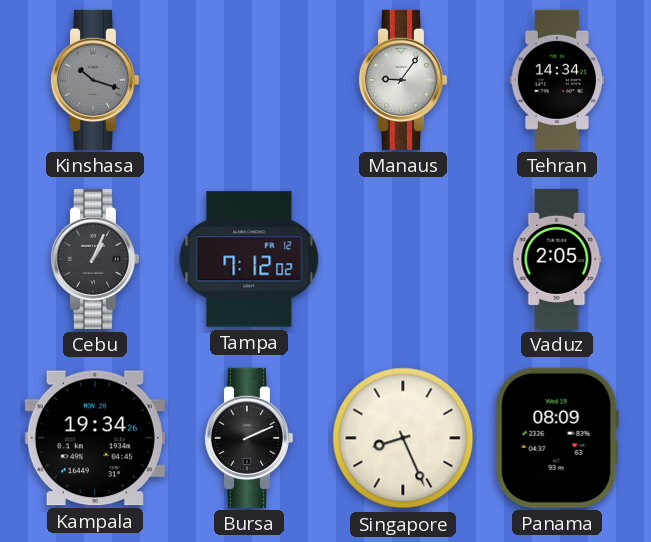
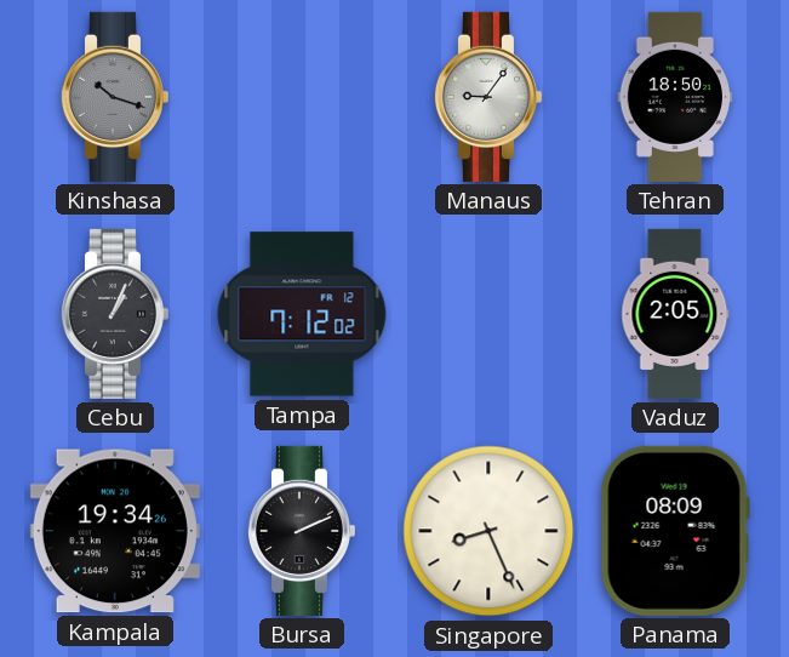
Tehran: 14:34 -> 18:50 (674, 97)
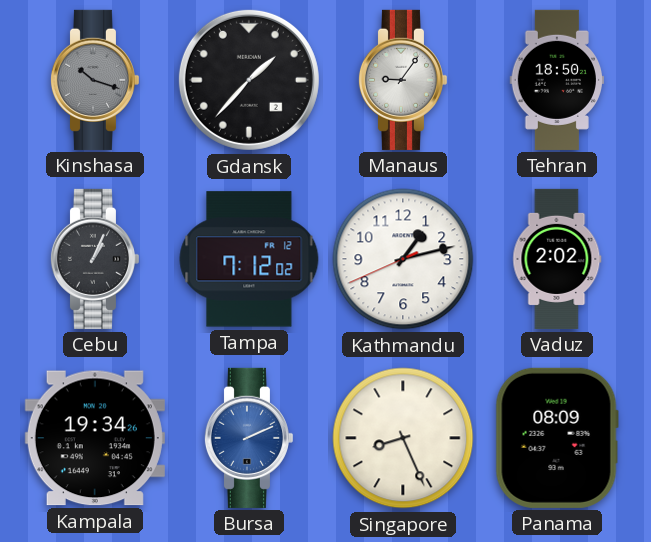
Gdansk: none -> 1:37 (249, 80)
Kathmandu: none -> 1:12 (403, 259)
Vaduz: 2:05 -> 2:02 (557, 259)
Bursa dial: black -> blue (248, 438)
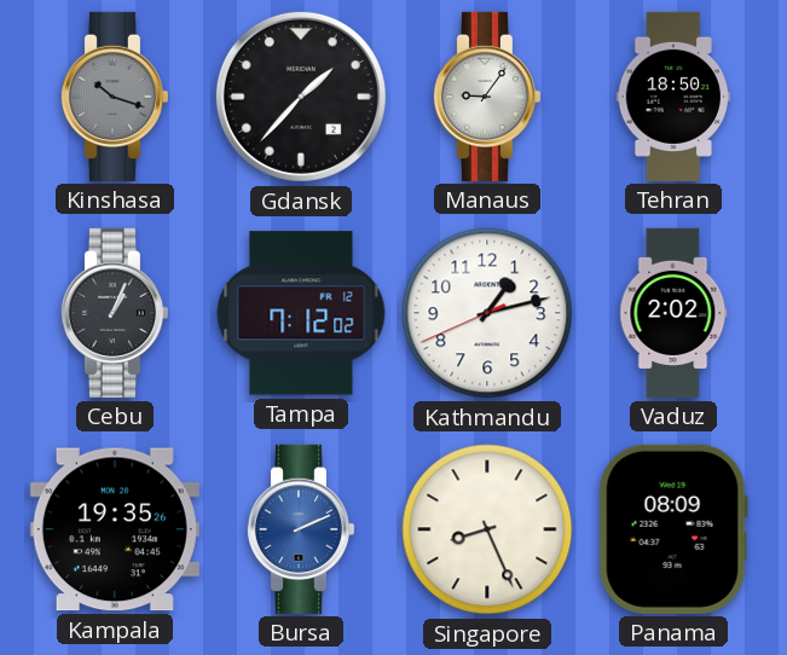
Kampala: 19:34 -> 19:35 (115, 529)
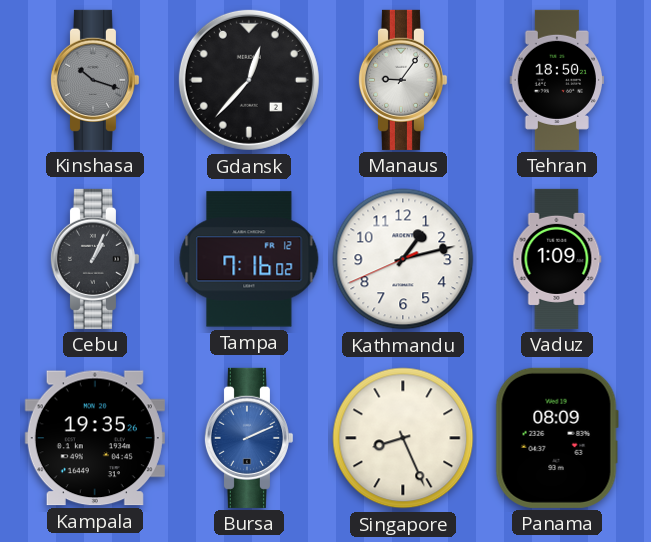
Gdansk: 1:37 -> 12:37 (249, 80)
Tampa: 7:12 -> 7:16 (249, 259)
Vaduz: 2:02 -> 1:09 (557, 259)
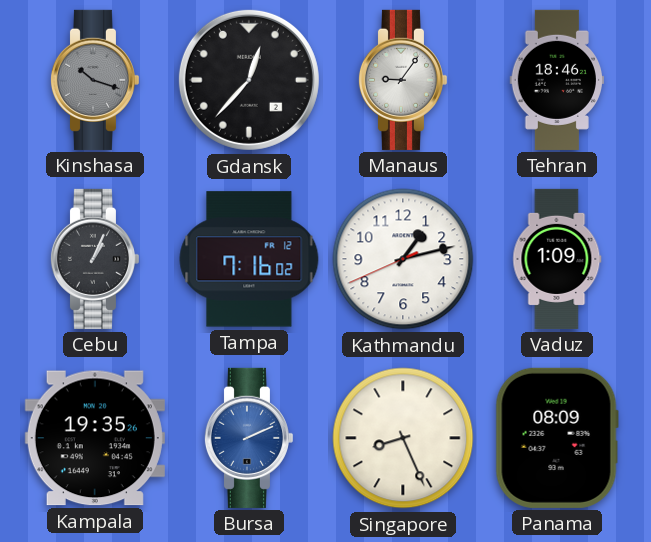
Tehran: 18:50 -> 18:46 (556, 80)
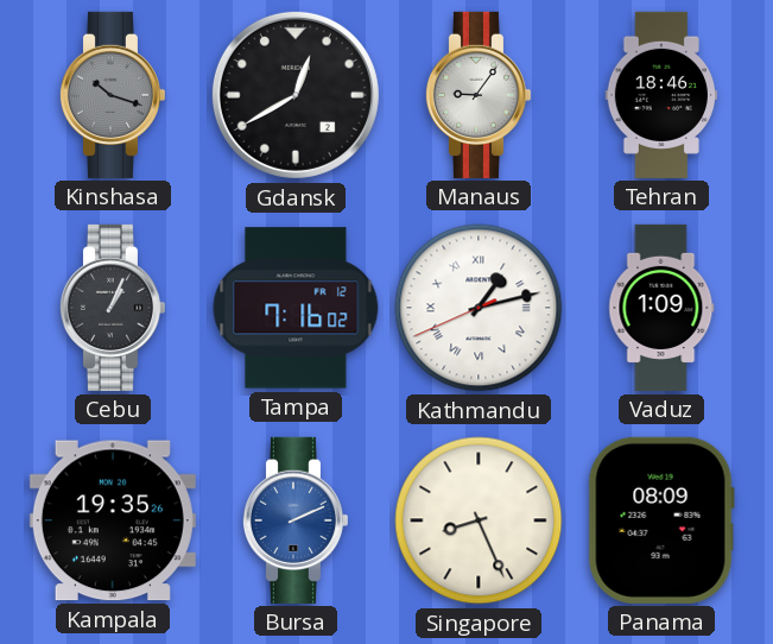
Gdansk: 12:37 -> 12:40 (296, 95)
Kathmandu numerals: Arabic -> Roman (479, 308)
